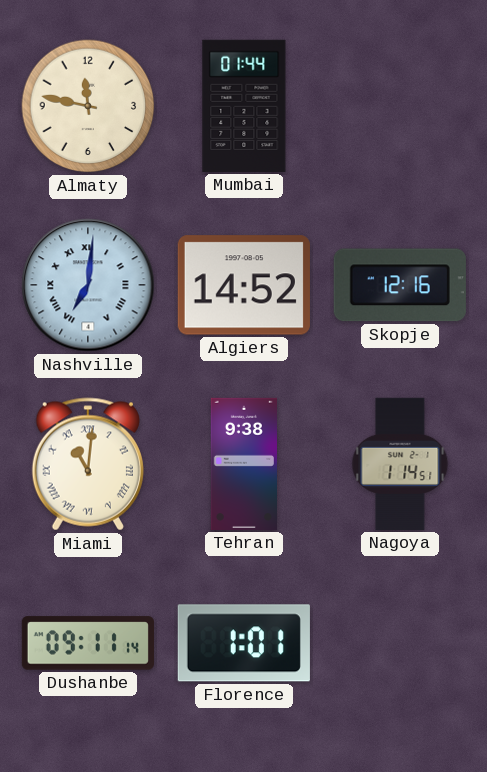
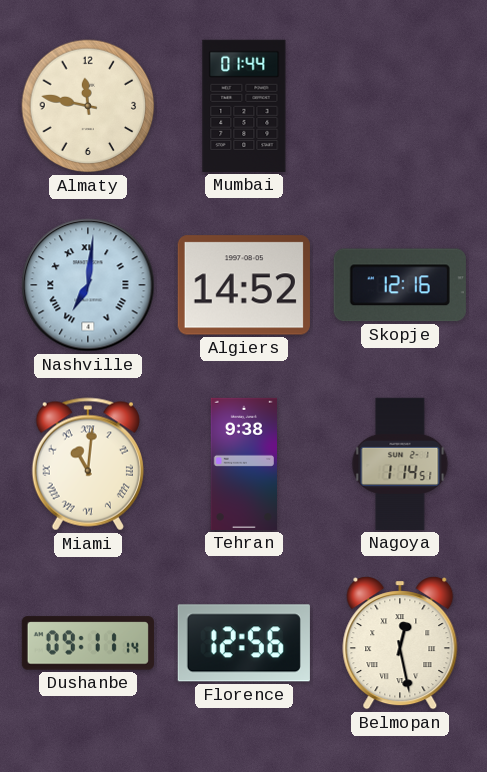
Florence: 1:01 -> 12:56 (244, 643)
Belmopan: none -> 12:28 (400, 643)
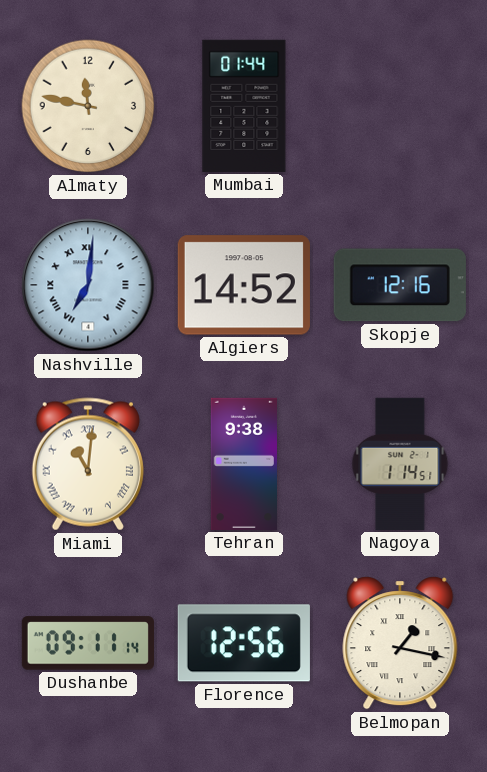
Belmopan: 12:28 -> 1:17 (400, 643)
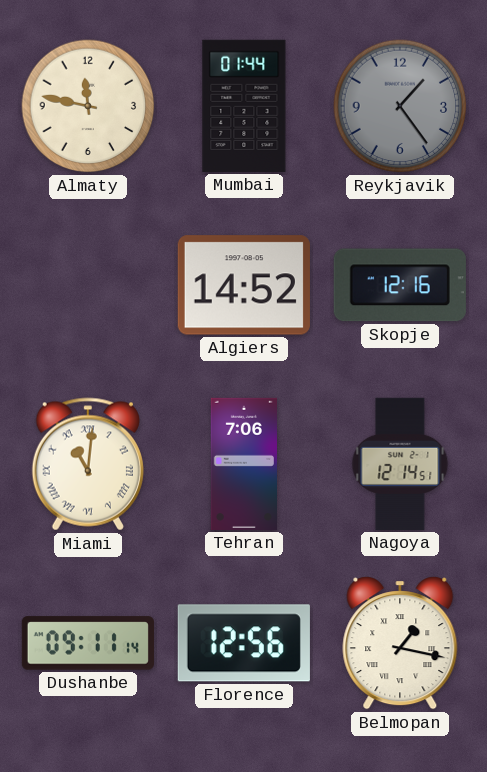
Reykjavik: none -> 1:24 (400, 106)
Nashville: 7:01 -> none (88, 285)
Tehran: 9:38 -> 7:06 (243, 464)
Nagoya: 1:14 -> 12:14 (400, 464)
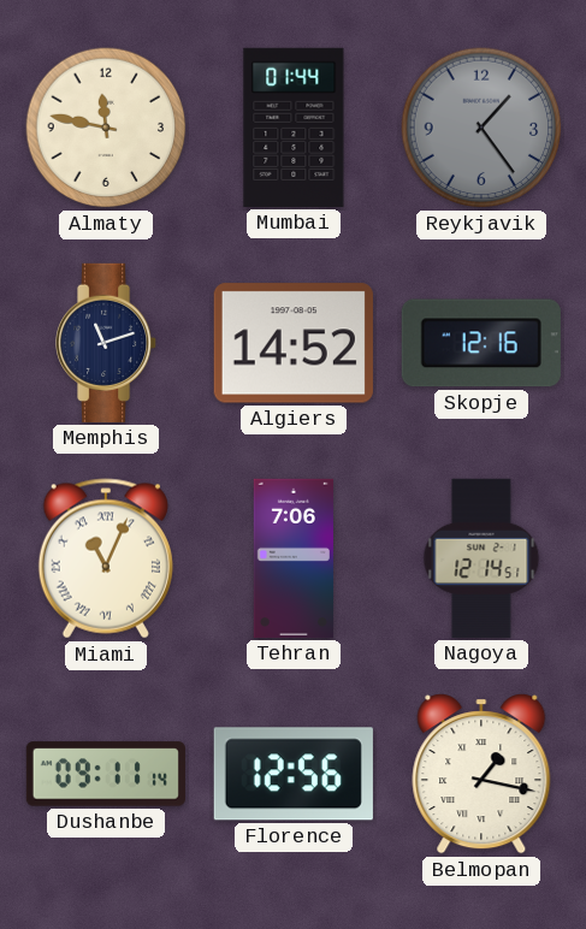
Memphis: none -> 11:12 (107, 343)
Miami: 11:01 -> 11:04 (106, 558)
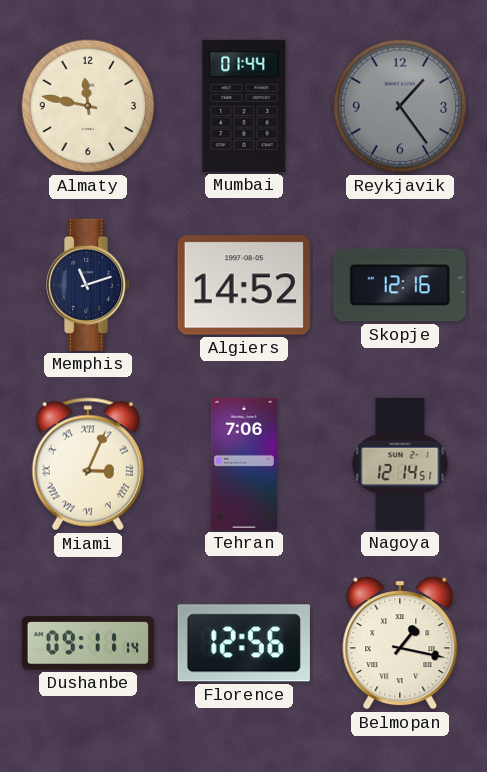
Miami: 11:04 -> 3:04 (88, 464)
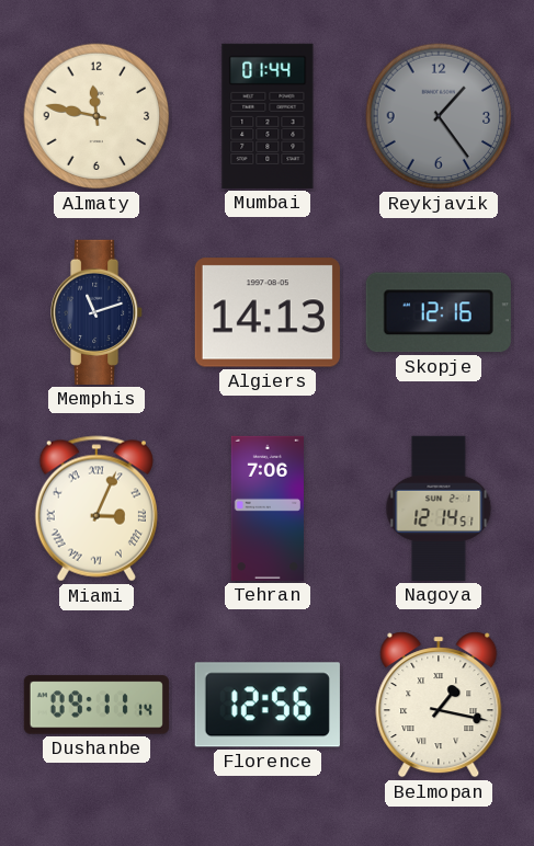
Algiers: 14:52 -> 14:13 (268, 312)
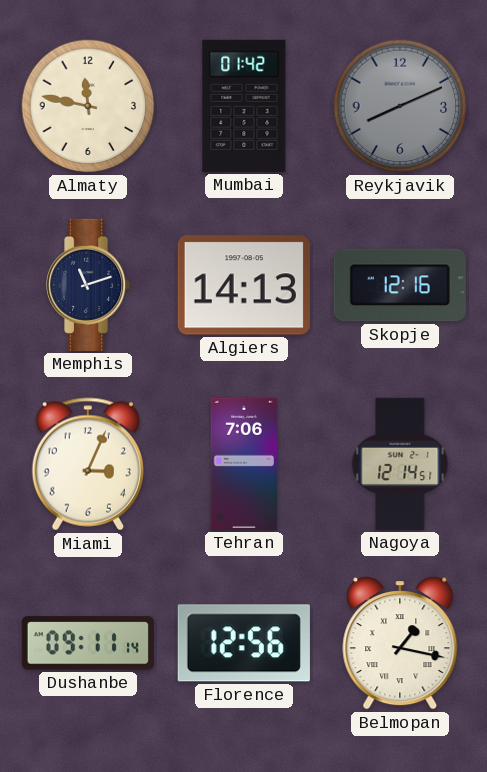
Mumbai: 01:44 -> 01:42 (244, 106)
Reykjavik: 1:24 -> 8:11 (400, 106)
Miami numerals: Roman -> Arabic (88, 464)
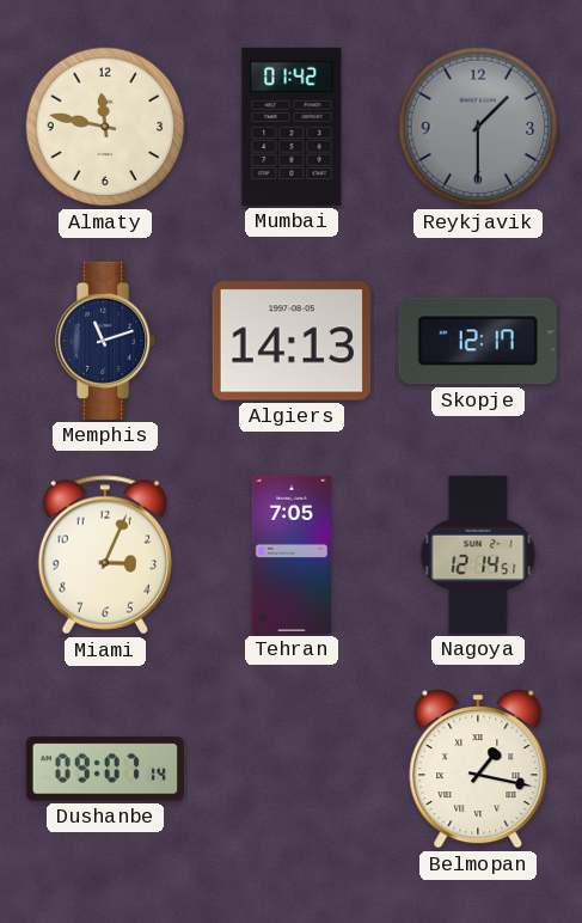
Reykjavik: 8:11 -> 1:30 (478, 127)
Skopje: 12:16 -> 12:17 (478, 341)
Tehran: 7:06 -> 7:05 (290, 555)
Dushanbe: 09:11 -> 09:07 (105, 769)
Florence: 12:56 -> none (244, 643)
